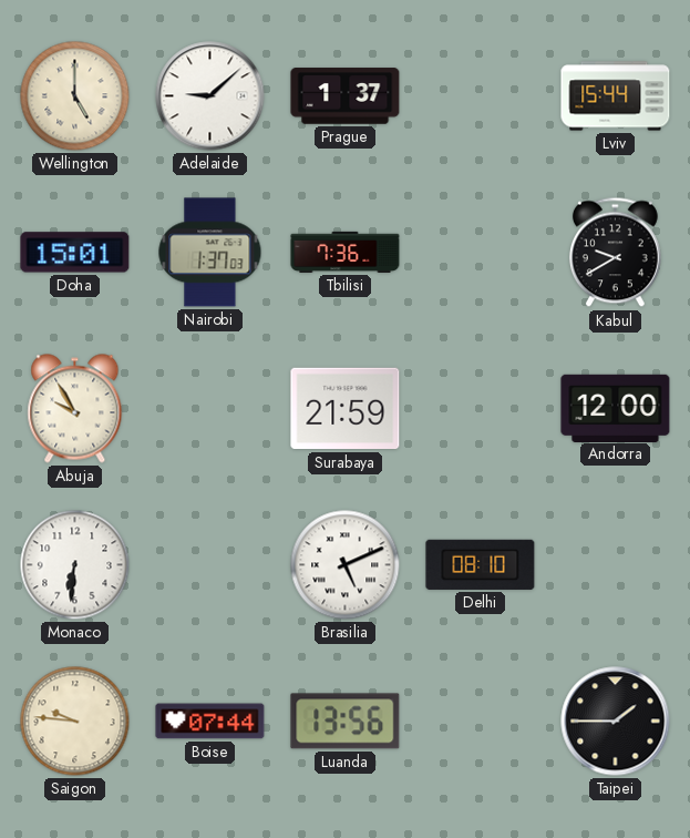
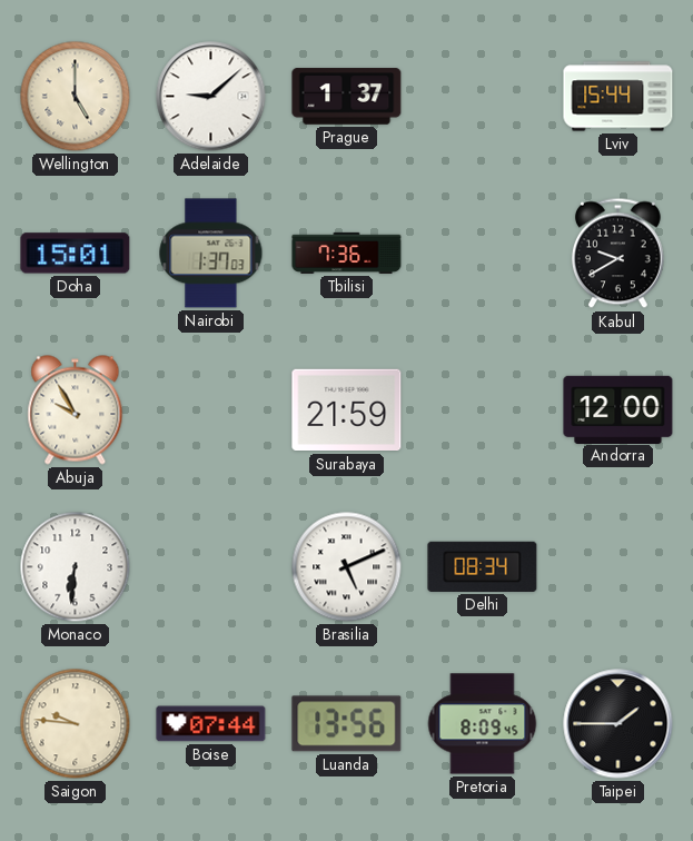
Delhi: 08:10 -> 08:34 (483, 566)
Pretoria: none -> 8:09 (483, 724)
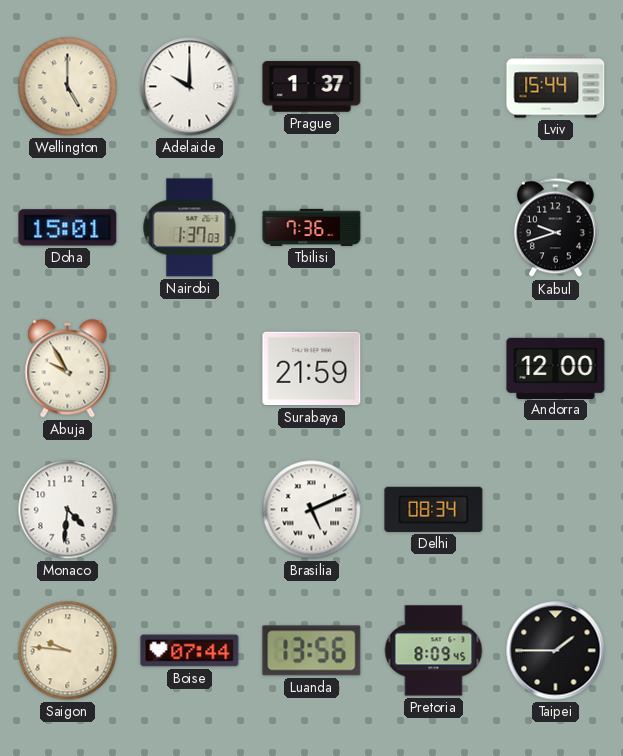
Adelaide: 9:08 -> 10:00 (190, 87)
Kabul: 9:40 -> 9:42 (555, 228)
Monaco: 6:31 -> 4:31 (68, 510)
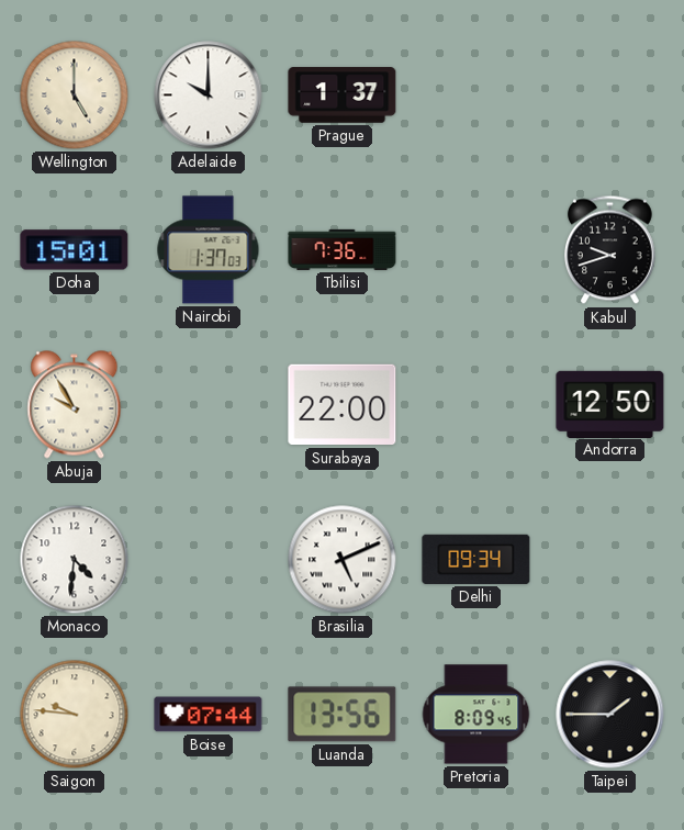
Lviv: 15:44 -> none (556, 87)
Surabaya: 21:59 -> 22:00 (343, 405)
Andorra: 12:00 -> 12:50 (610, 404)
Delhi: 08:34 -> 09:34 (476, 559)
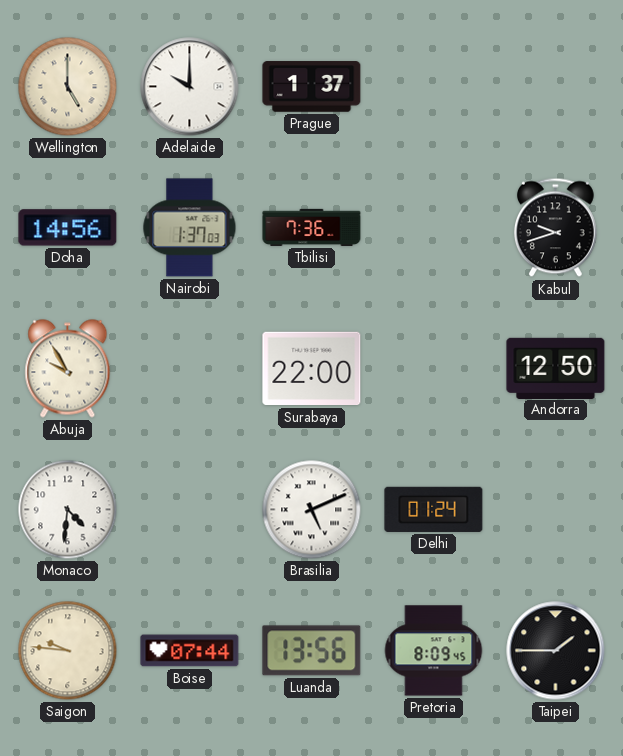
Doha: 15:01 -> 14:56 (68, 228)
Delhi: 09:34 -> 01:24 (434, 509)
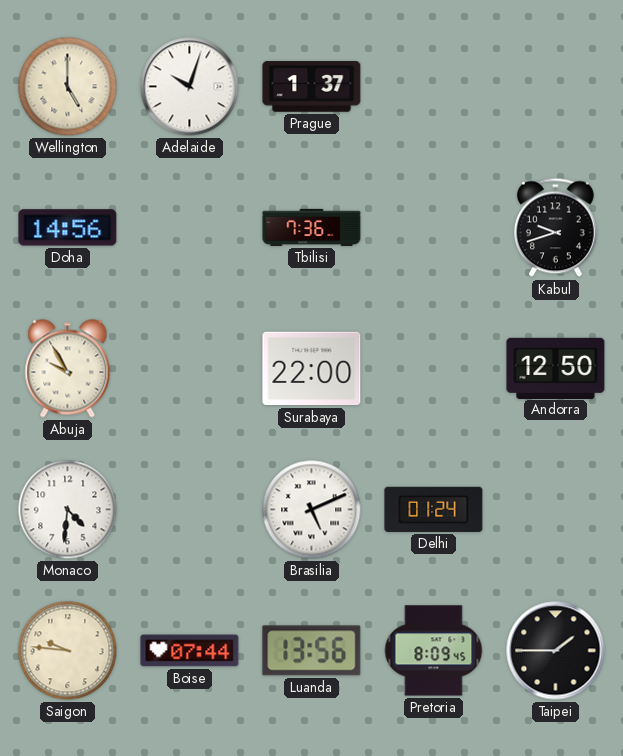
Adelaide: 10:00 -> 10:03 (190, 87)
Nairobi: 1:37 -> none (190, 228)
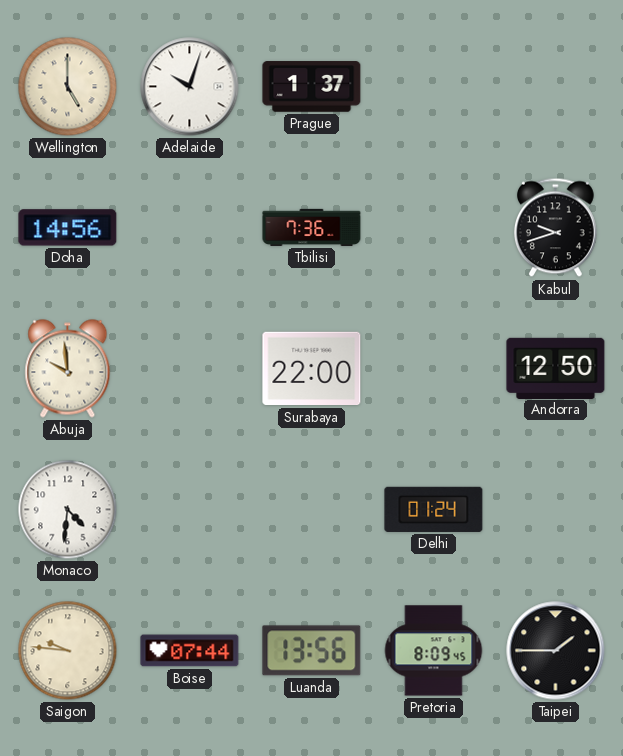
Abuja: 9:55 -> 9:59 (68, 369)
Brasilia: 5:11 -> none (312, 510)
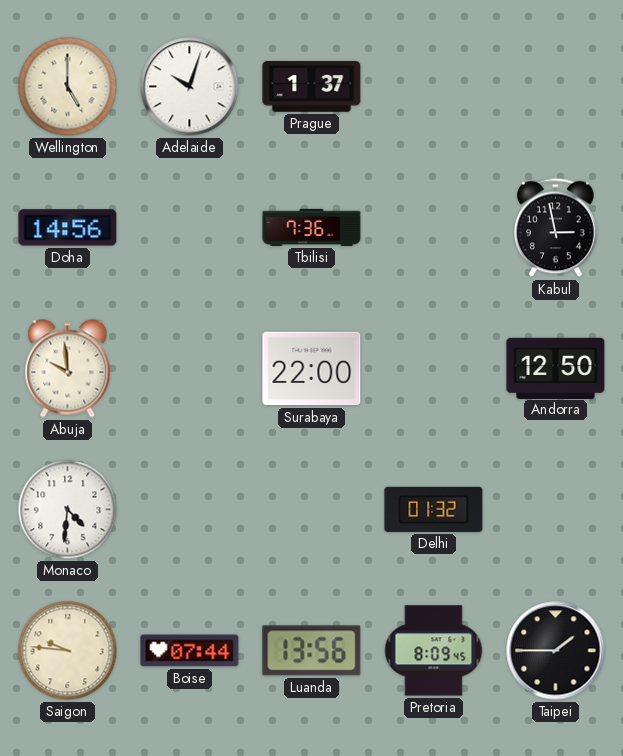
Kabul: 9:42 -> 2:58 (555, 228)
Delhi: 01:24 -> 01:32 (434, 509)
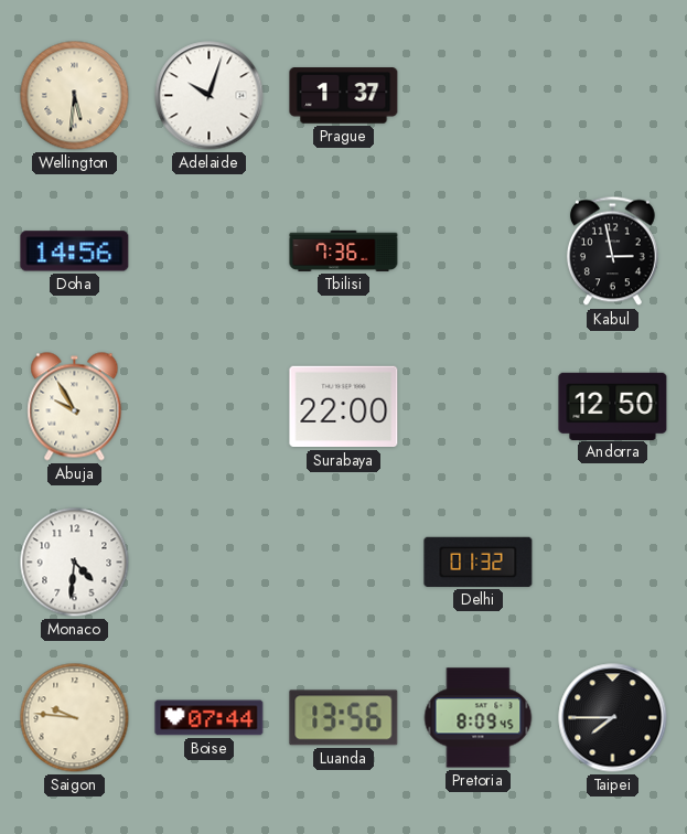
Wellington: 5:00 -> 5:31 (75, 96)
Abuja: 9:59 -> 9:55 (75, 407)
Taipei: 1:45 -> 7:45 (613, 718)
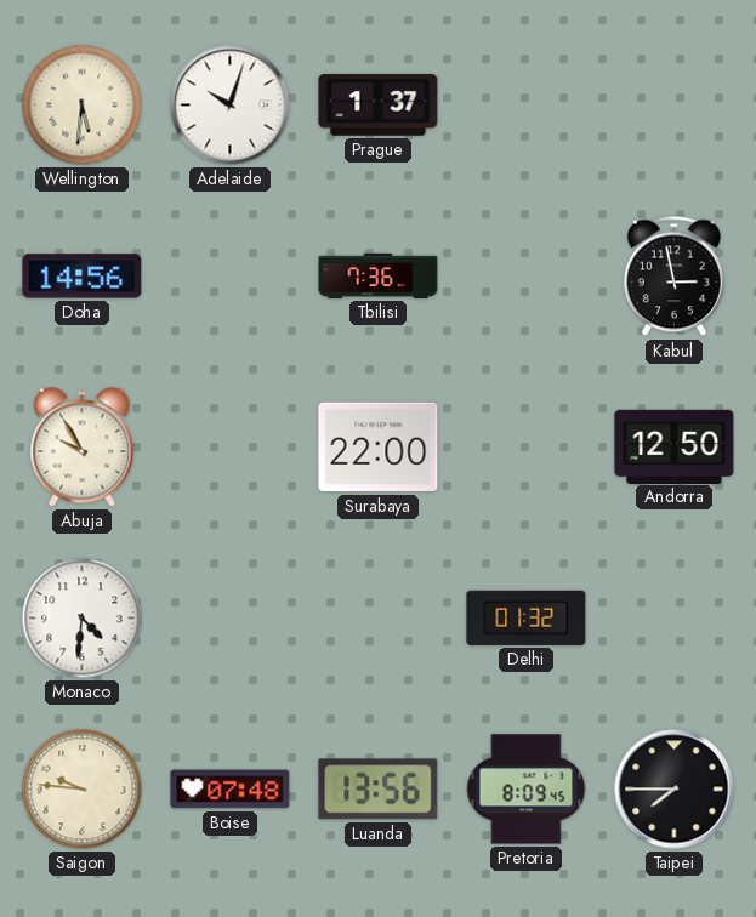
Boise: 07:44 -> 07:48 (231, 790)
